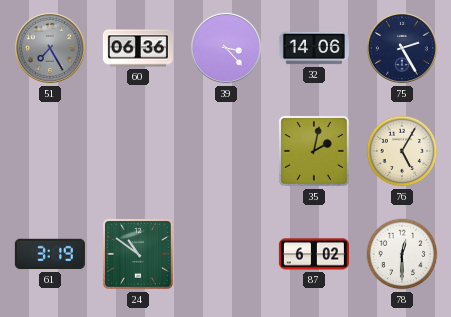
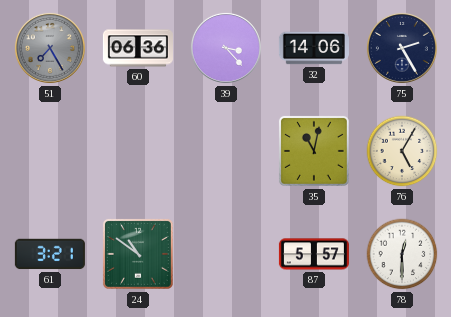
35: 2:02 -> 11:02 (314, 151)
61: 3:19 -> 3:21 (50, 254)
87: 6:02 -> 5:57 (314, 254)
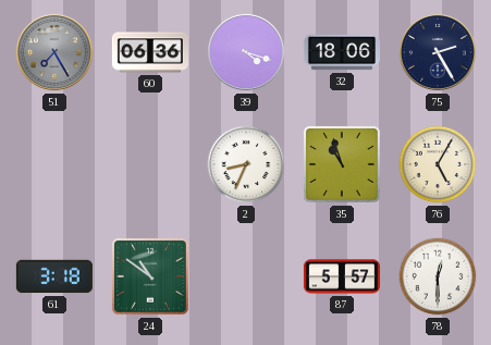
39: 3:23 -> 4:18 (246, 52)
32: 14:06 -> 18:06 (342, 52)
2: none -> 8:34 (246, 164)
35: 11:02 -> 10:57 (342, 164)
61: 3:21 -> 3:18 (54, 276)
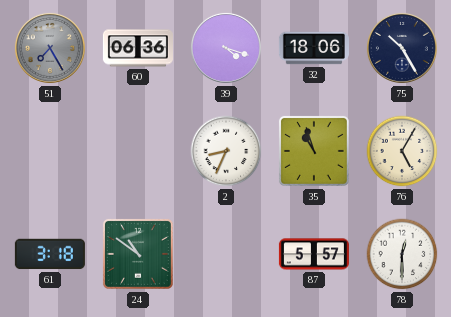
75: 2:25 -> 10:25 (402, 48)
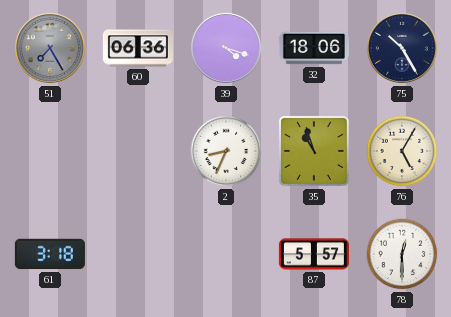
24: 10:51 -> none (138, 254)
